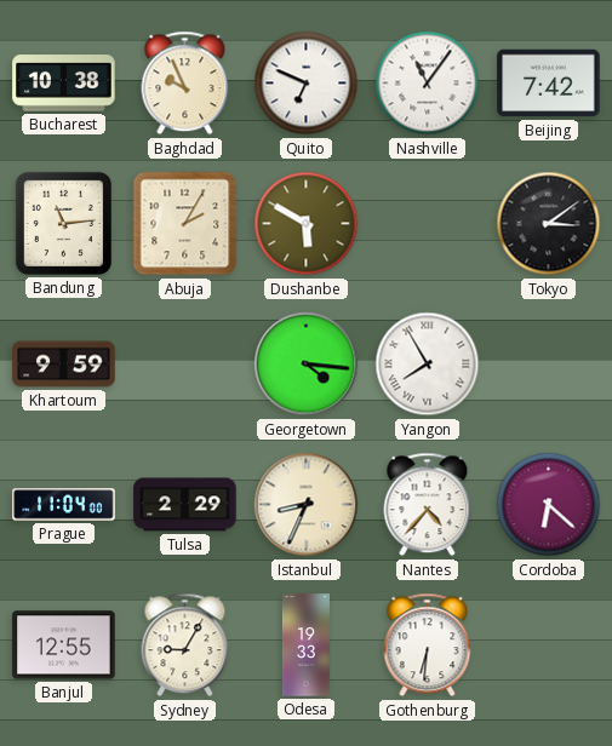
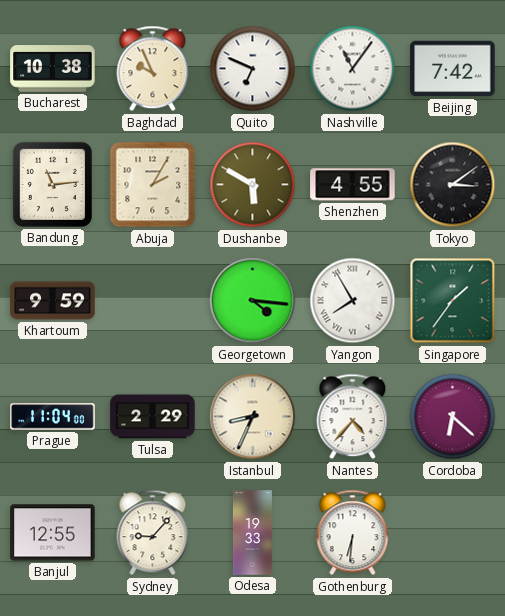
Shenzhen: none -> 4:55 (353, 185)
Singapore: none -> 1:36 (453, 301)
Sydney: 9:05 -> 9:07 (153, 533)
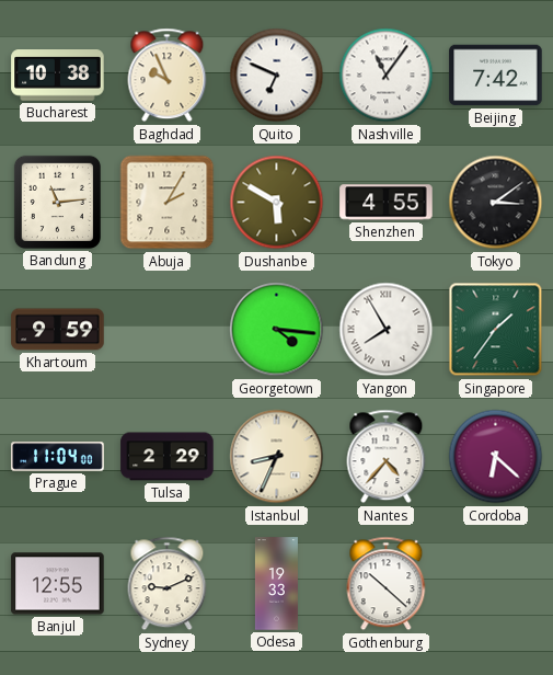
Sydney: 9:07 -> 9:11 (168, 584)
Gothenburg: 6:31 -> 10:22 (387, 584)
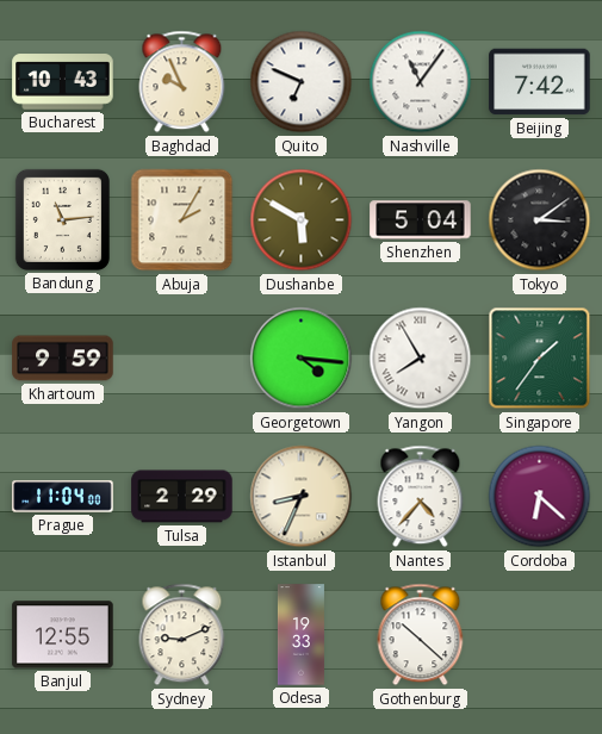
Bucharest: 10:38 -> 10:43 (63, 82)
Shenzhen: 4:55 -> 5:04 (421, 220)
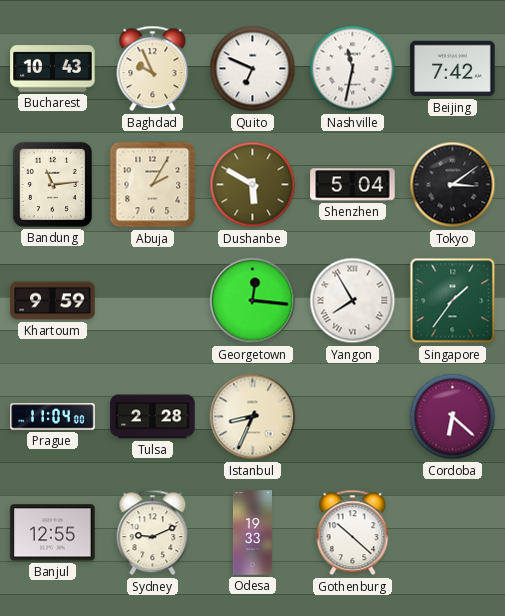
Nashville: 11:06 -> 11:32 (353, 69)
Georgetown: 4:16 -> 12:16 (253, 301)
Tulsa: 2:29 -> 2:28 (153, 417)
Nantes: 4:37 -> none (421, 497)
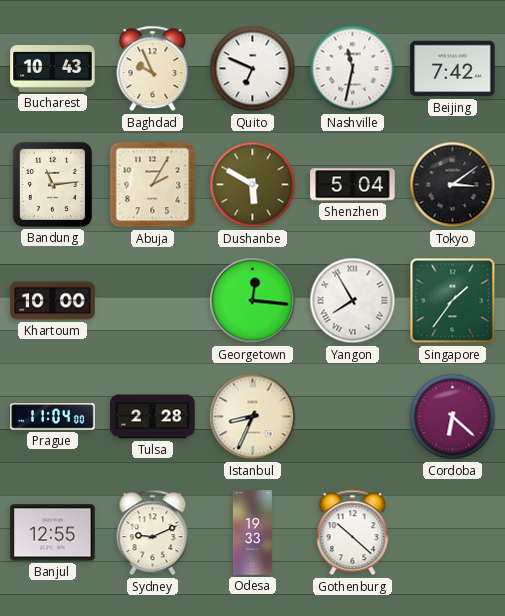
Khartoum: 9:59 -> 10:00 (53, 301)
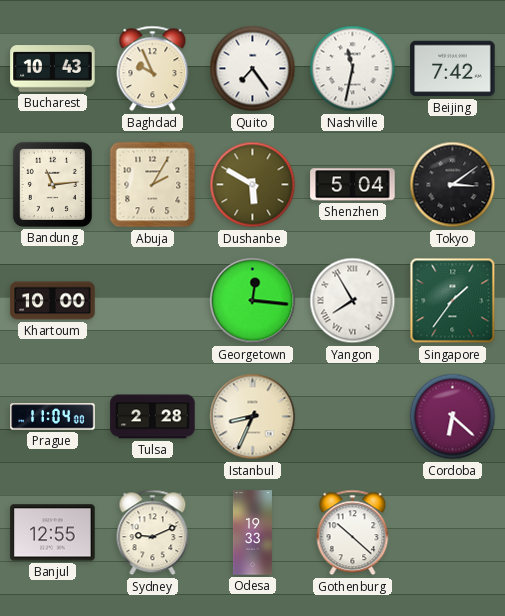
Quito: 6:49 -> 7:24 (253, 69)
